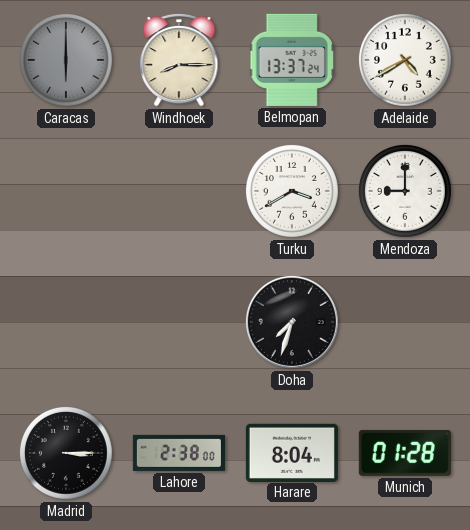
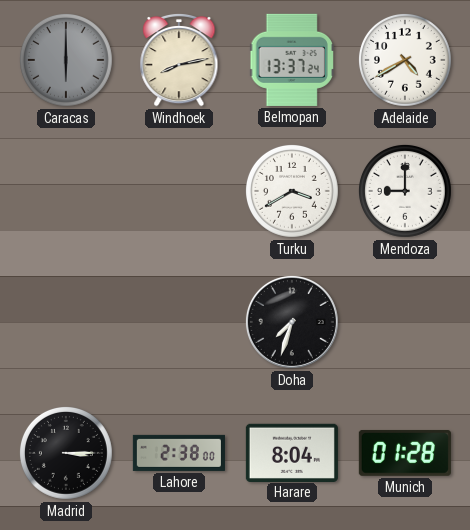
Windhoek: 8:15 -> 8:13 (179, 60)
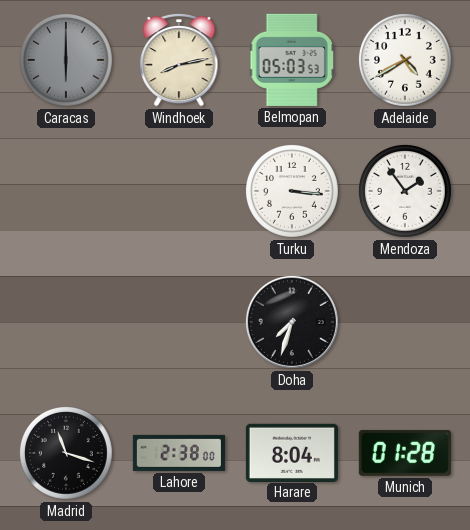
Belmopan: 13:37 -> 05:03 (292, 60)
Turku: 3:40 -> 3:16 (292, 191)
Mendoza: 9:00 -> 1:54 (405, 191)
Madrid: 3:15 -> 11:18 (66, 453)
